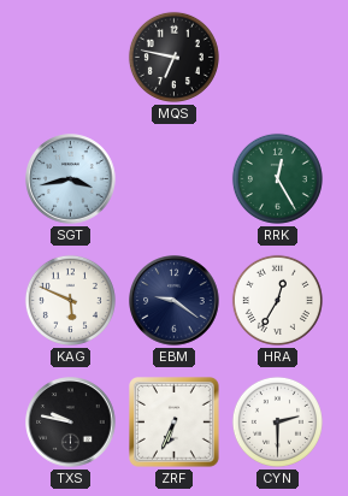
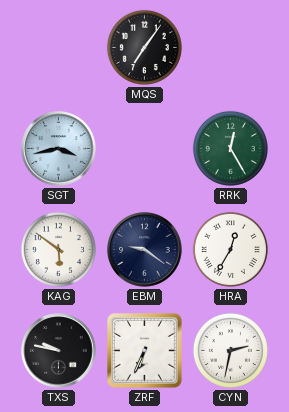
MQS: 6:47 -> 7:06 (144, 47)
KAG: 5:49 -> 5:51 (58, 249)
CYN: 2:30 -> 2:32 (230, 350)
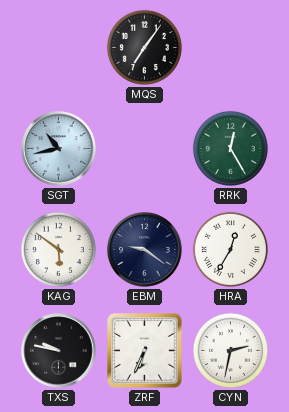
SGT: 3:43 -> 10:43 (59, 149)
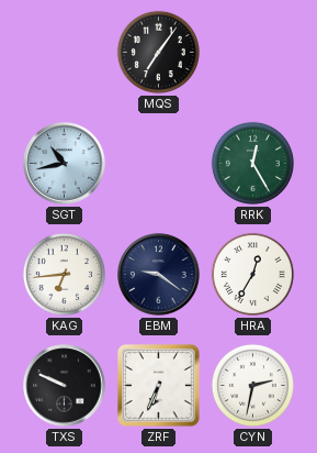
KAG: 5:51 -> 6:44 (64, 274)
TXS: 9:47 -> 9:49 (65, 386)
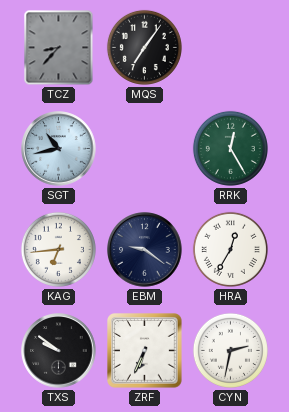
TCZ: none -> 8:37 (59, 48)
TXS: 9:49 -> 9:51 (59, 351)
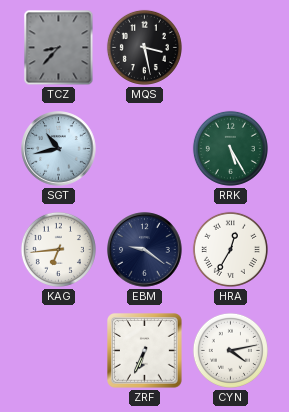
MQS: 7:06 -> 3:28 (144, 47)
RRK: 12:25 -> 5:25 (230, 148)
TXS: 9:51 -> none (59, 351)
CYN: 2:32 -> 4:13 (230, 350)
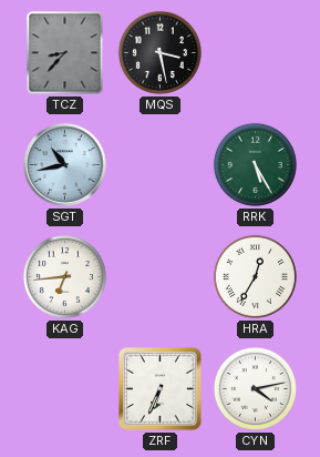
EBM: 9:21 -> none (145, 250)
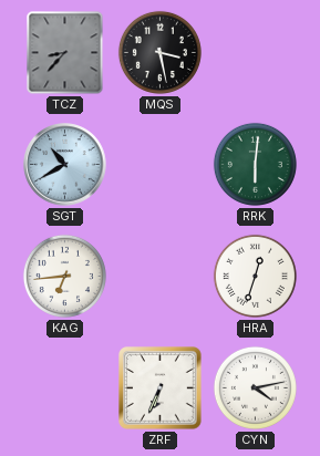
SGT: 10:43 -> 10:40 (65, 165)
RRK: 5:25 -> 6:01 (255, 164)
HRA: 12:35 -> 12:33 (255, 276)
